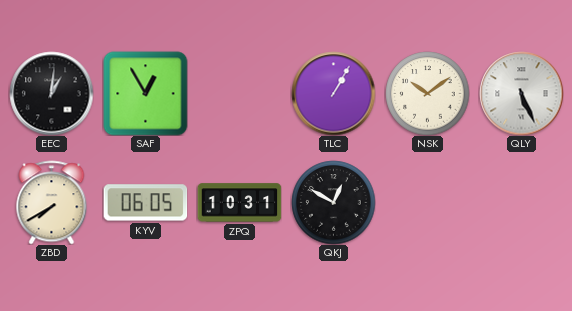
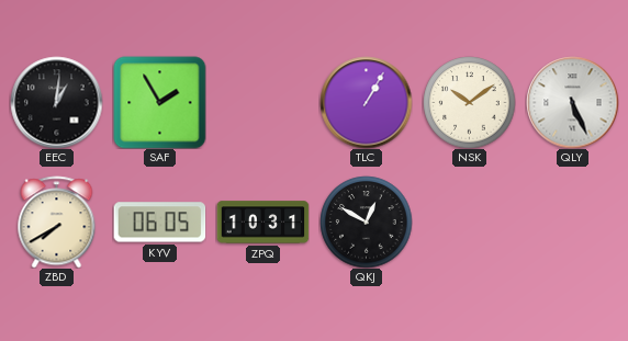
SAF: 12:55 -> 1:55 (159, 102)
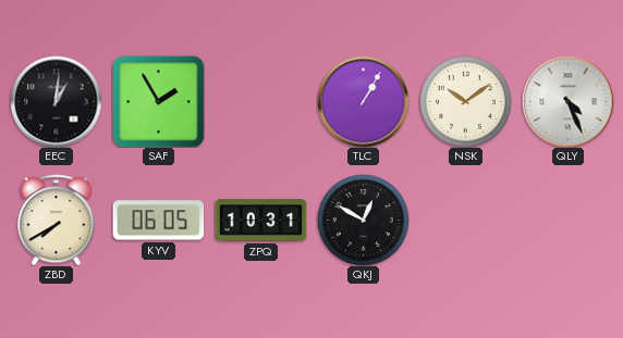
QLY: 5:26 -> 4:26 (567, 101)
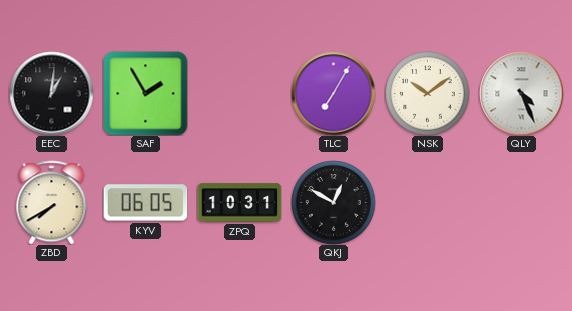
TLC: 1:05 -> 7:05 (333, 93)
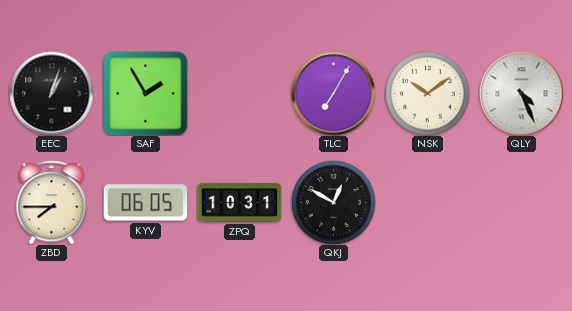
EEC: 1:01 -> 1:03 (51, 93)
ZBD: 7:40 -> 7:45 (52, 202)
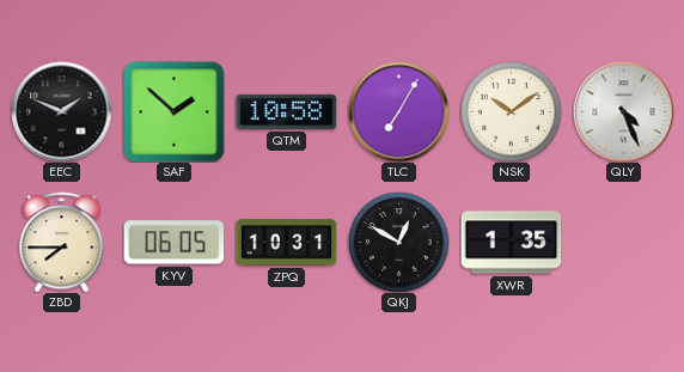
EEC: 1:03 -> 1:49 (61, 111)
SAF: 1:55 -> 1:52 (173, 111)
QTM: none -> 10:58 (286, 111)
XWR: none -> 1:35 (511, 243)
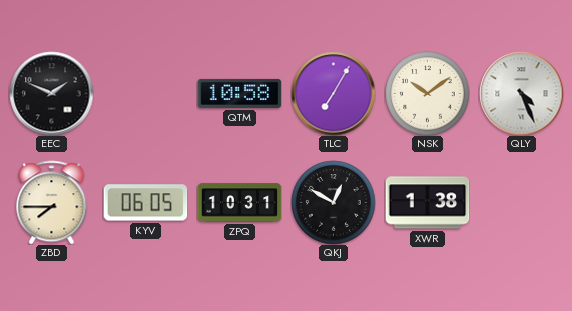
SAF: 1:52 -> none (173, 111)
XWR: 1:35 -> 1:38 (427, 203)
